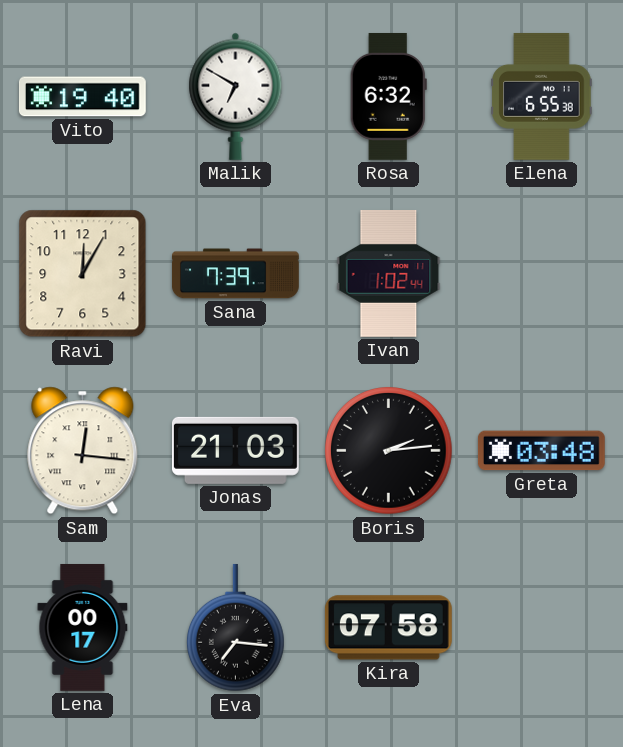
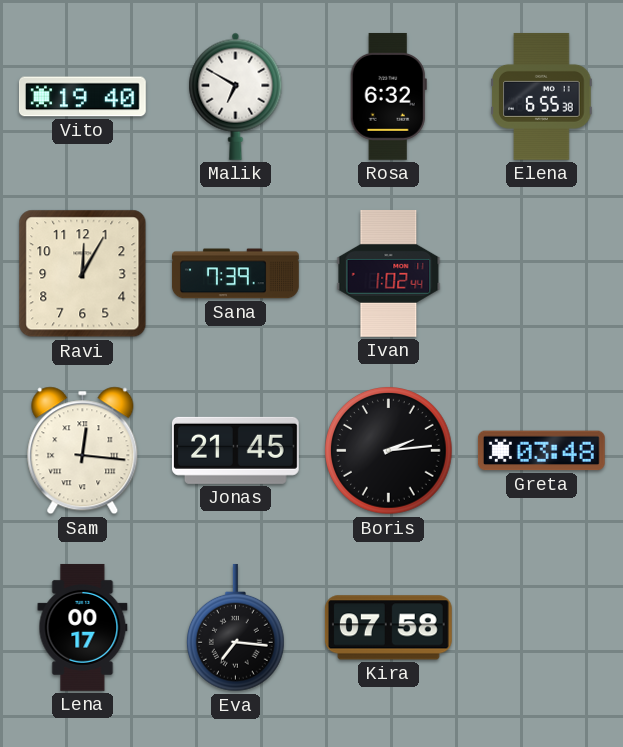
Jonas: 21:03 -> 21:45 (235, 450)
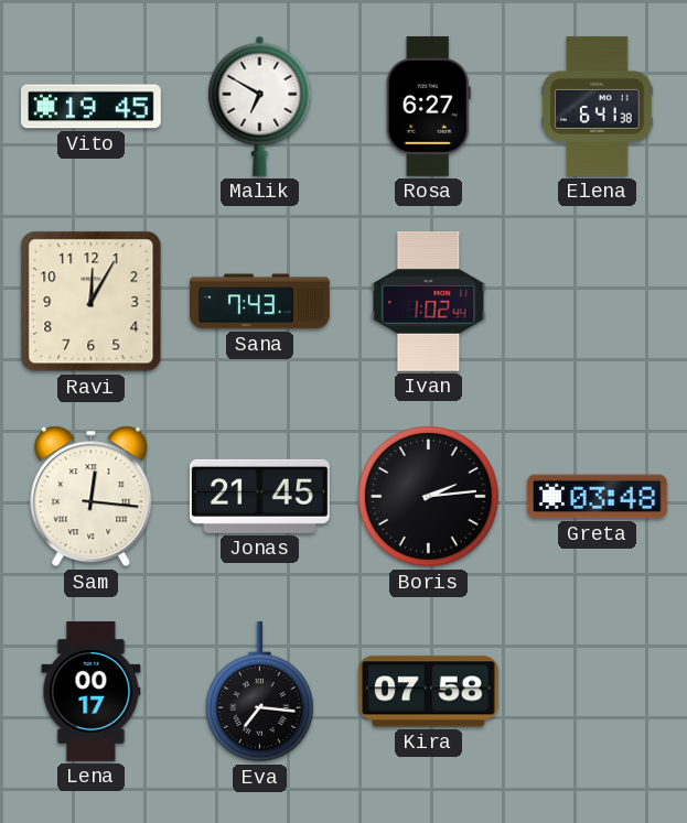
Vito: 19:40 -> 19:45 (90, 107)
Rosa: 6:32 -> 6:27 (428, 106)
Elena: 6:55 -> 6:41 (598, 106)
Sana: 7:39 -> 7:43 (260, 302)
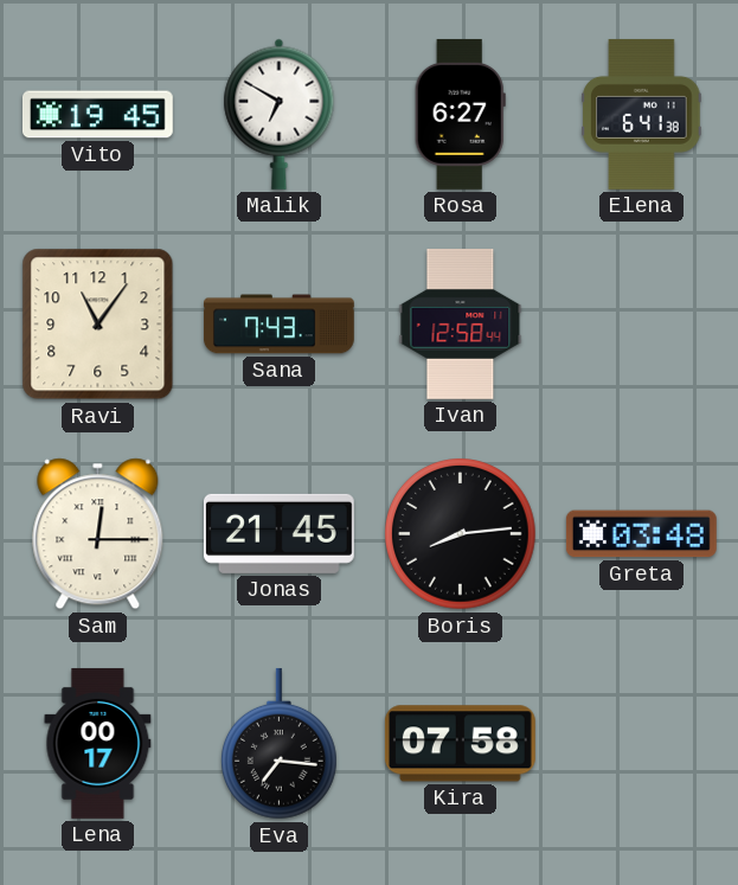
Ravi: 12:05 -> 11:06 (98, 325)
Ivan: 1:02 -> 12:58 (461, 323)
Sam: 12:16 -> 12:15 (98, 534)
Boris: 2:14 -> 8:14 (461, 534)
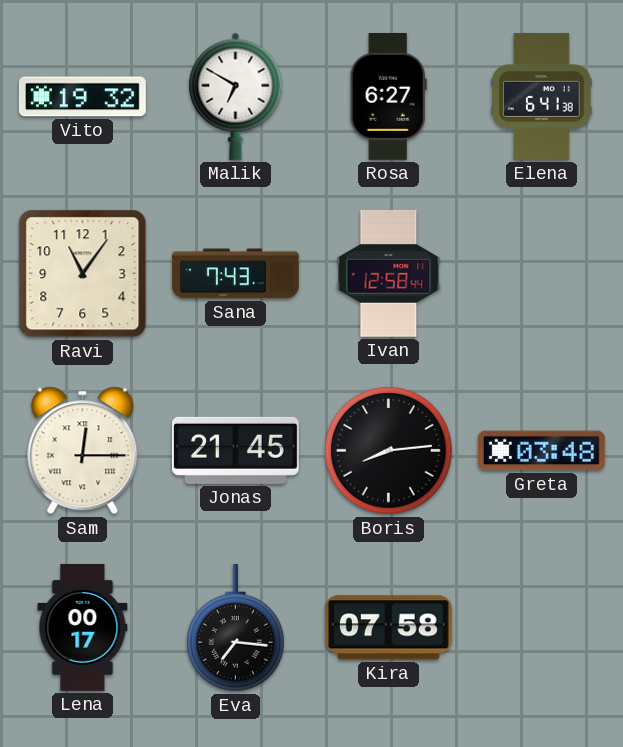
Vito: 19:45 -> 19:32 (82, 97)
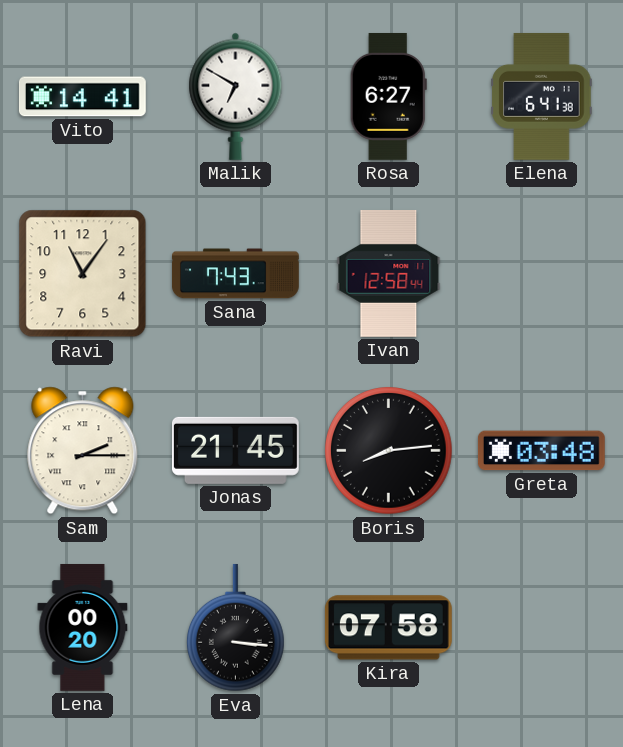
Vito: 19:32 -> 14:41 (82, 97)
Sam: 12:15 -> 2:15 (83, 451)
Lena: 00:17 -> 00:20 (83, 627)
Eva: 7:16 -> 3:16 (235, 628)
